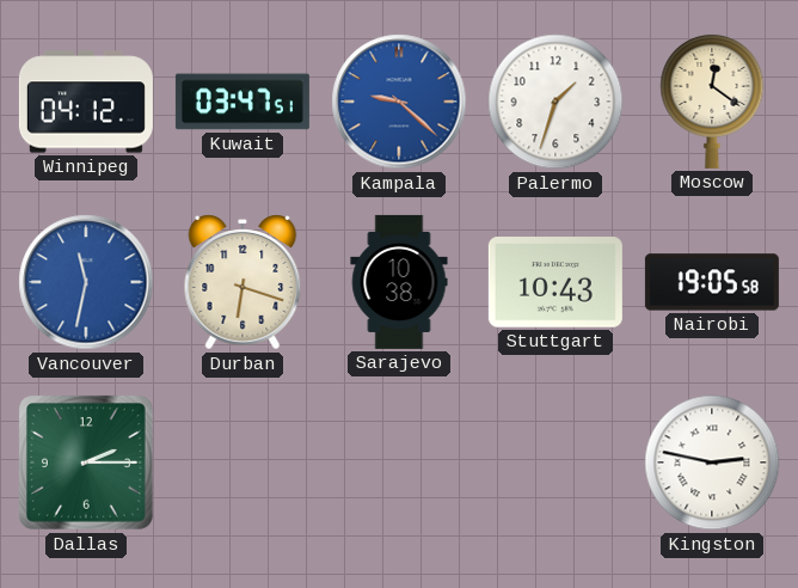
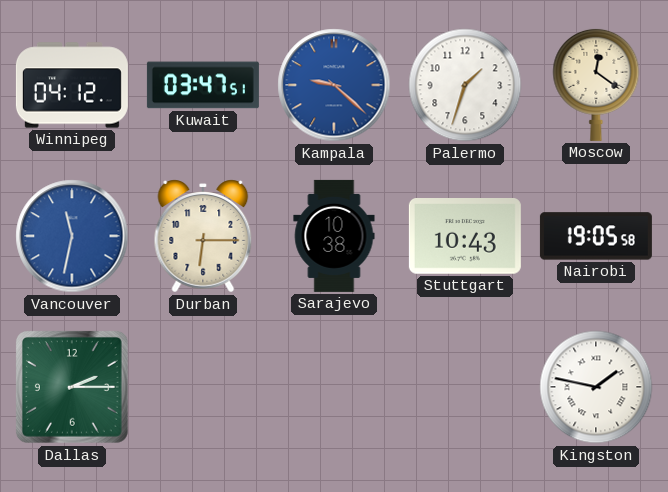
Durban: 6:18 -> 6:15 (203, 236)
Kingston: 2:47 -> 1:47 (596, 387)
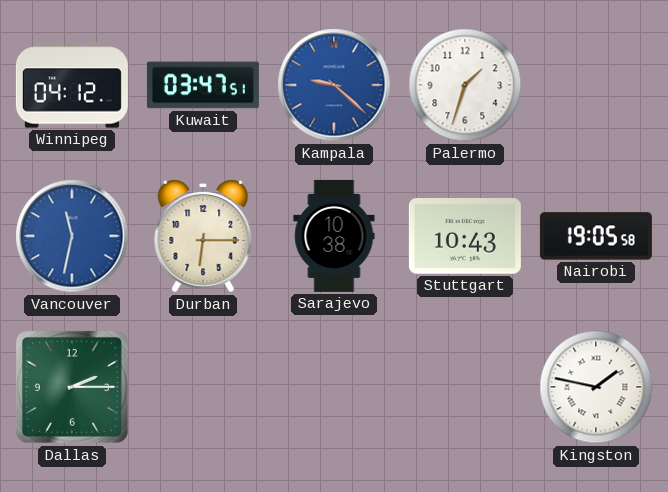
Moscow: 12:21 -> none (596, 84)
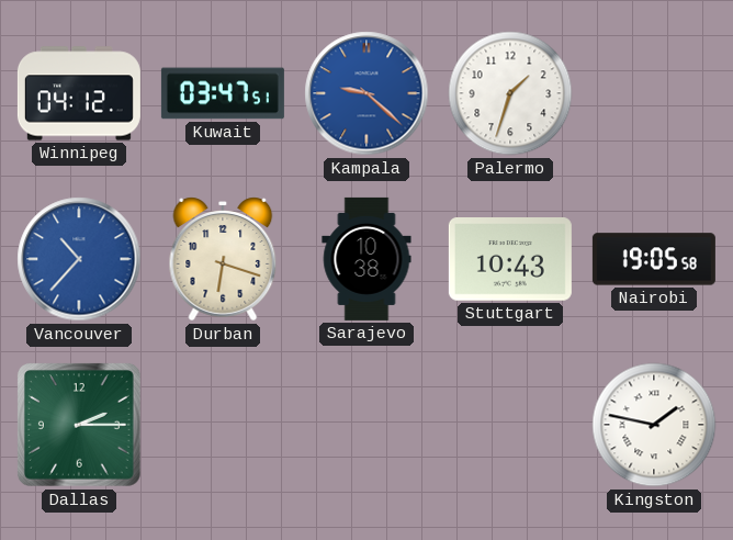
Vancouver: 11:32 -> 10:37 (79, 259)
Durban: 6:15 -> 6:18 (223, 259)
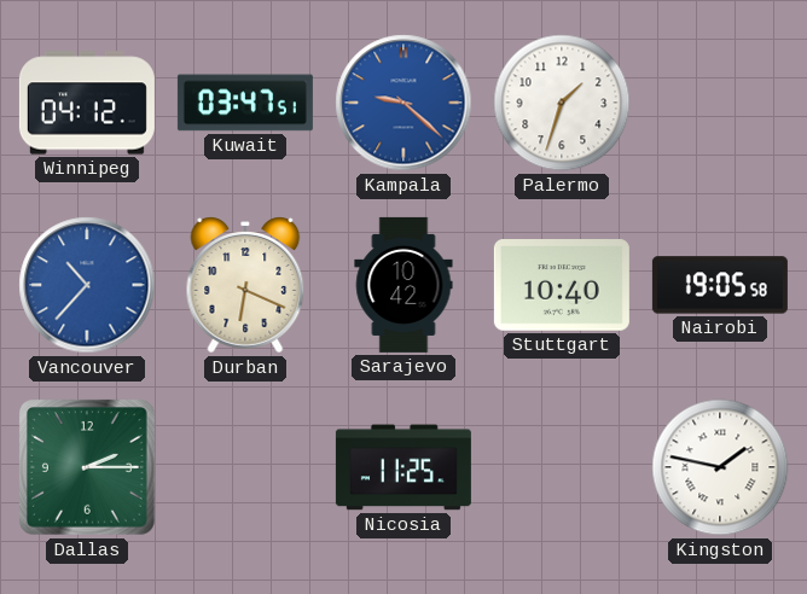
Durban: 6:18 -> 6:19 (245, 285)
Sarajevo: 10:38 -> 10:42 (403, 285)
Stuttgart: 10:43 -> 10:40 (562, 286)
Nicosia: none -> 11:25 (403, 467)
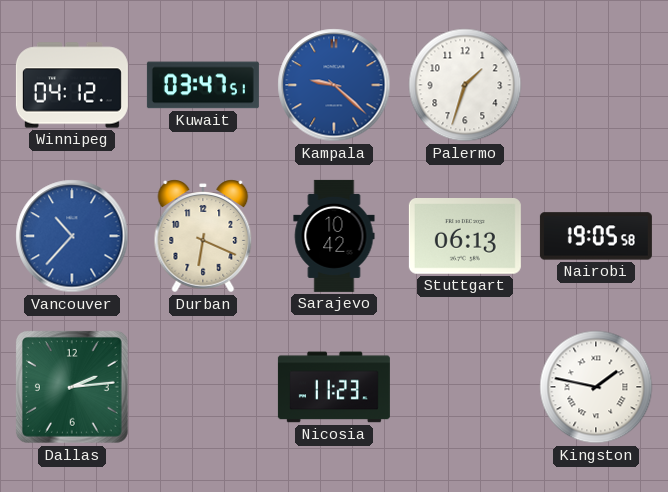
Stuttgart: 10:40 -> 06:13 (465, 237)
Dallas: 2:15 -> 2:14 (72, 387)
Nicosia: 11:25 -> 11:23 (334, 387)
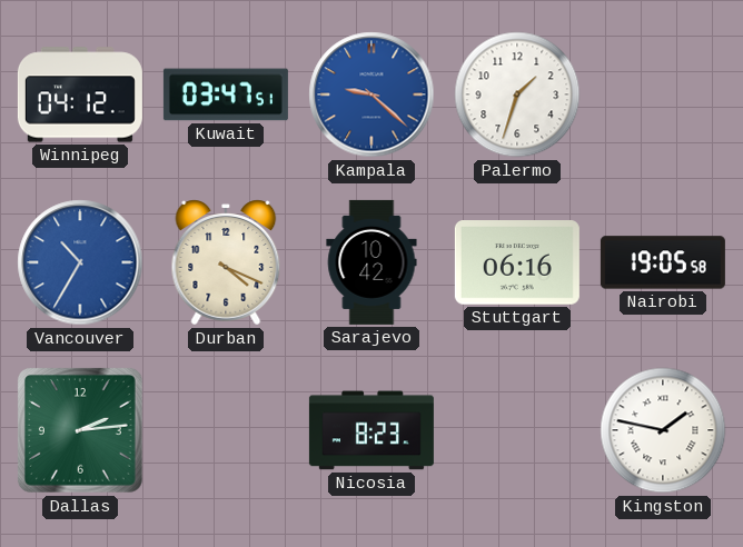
Vancouver: 10:37 -> 10:35 (80, 262)
Durban: 6:19 -> 4:19 (226, 262)
Stuttgart: 06:13 -> 06:16 (517, 263)
Nicosia: 11:23 -> 8:23 (371, 430)
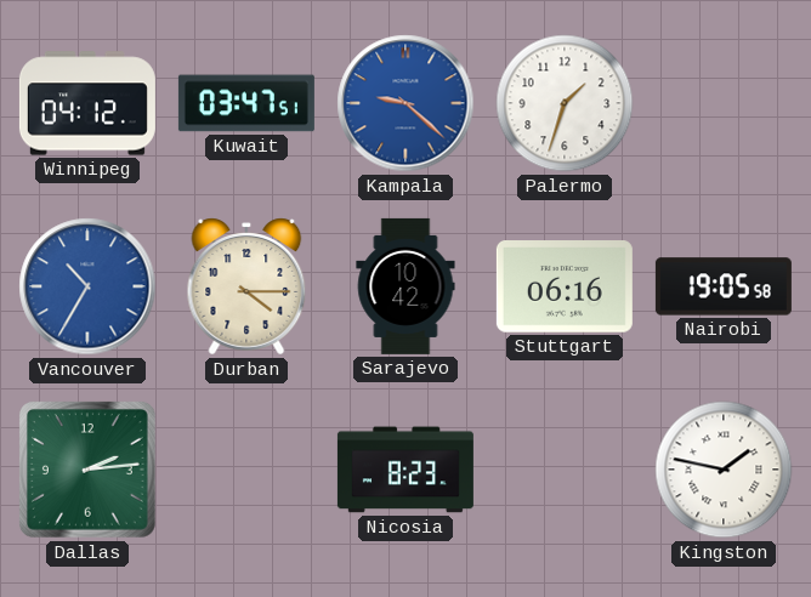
Durban: 4:19 -> 4:15 (246, 286)
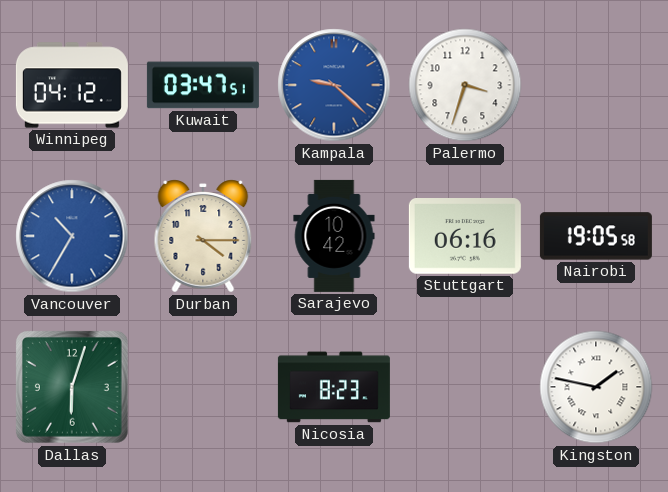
Palermo: 1:33 -> 3:33 (465, 85)
Dallas: 2:14 -> 6:03 (72, 387)
